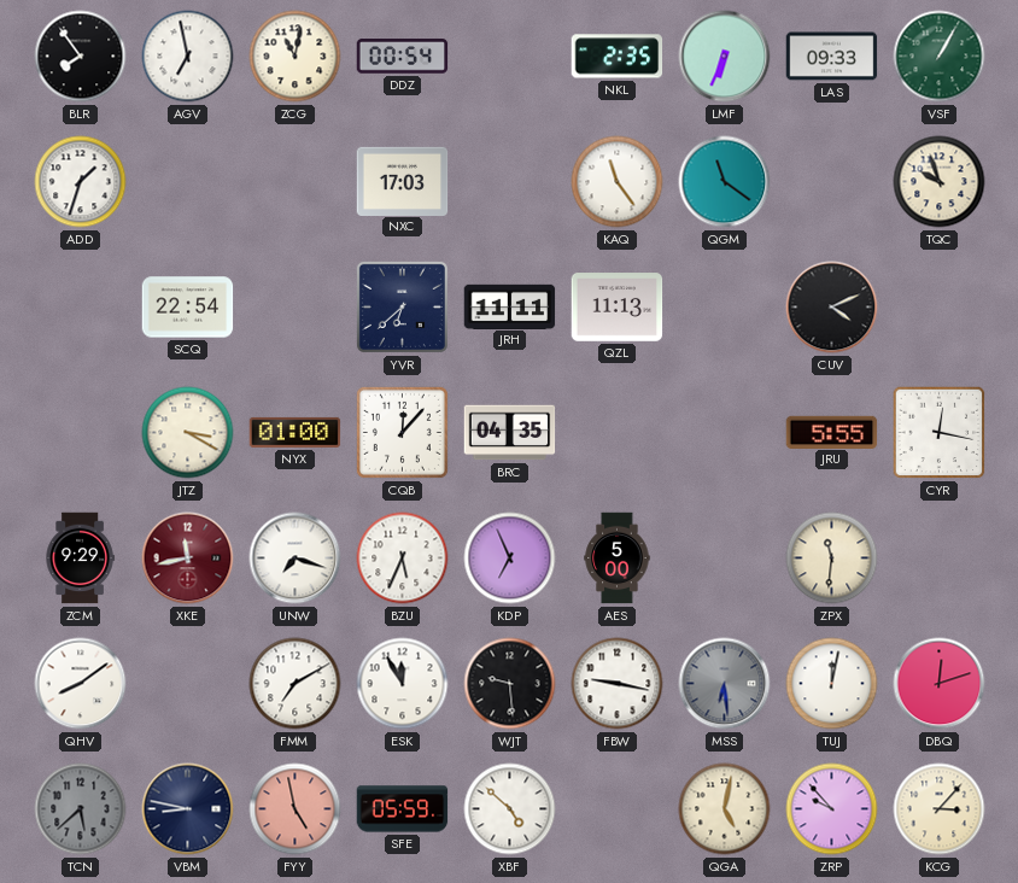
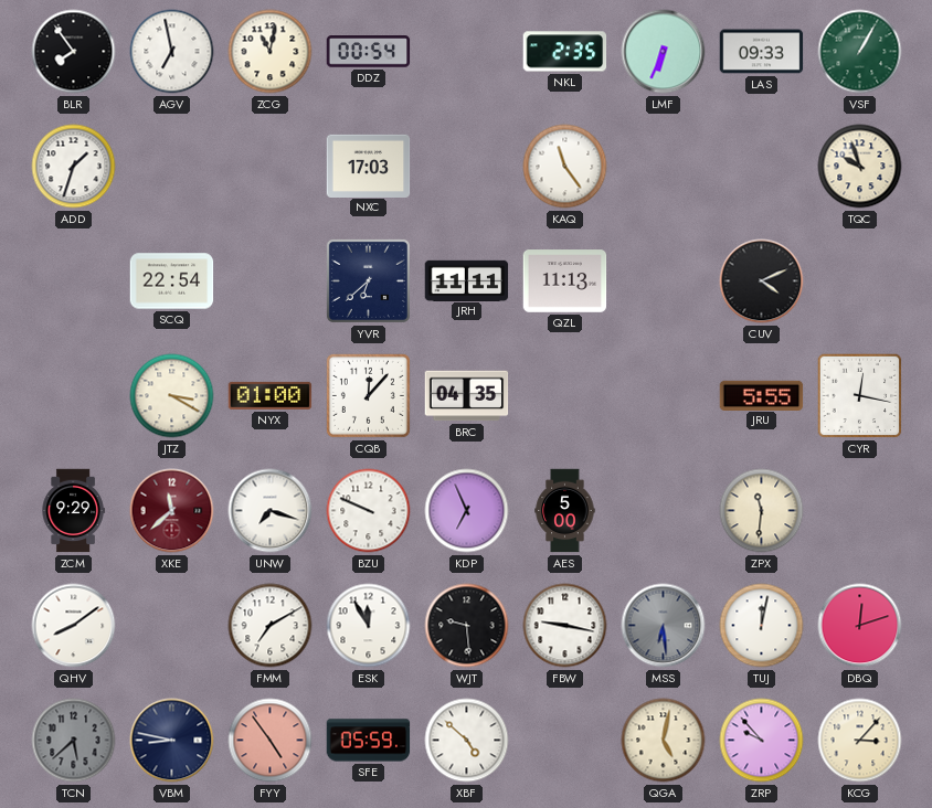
QGM: 11:21 -> none (725, 182)
XKE: 11:43 -> 11:38 (172, 511)
BZU: 5:34 -> 9:49 (369, 511)
FYY: 4:58 -> 4:54 (271, 741)
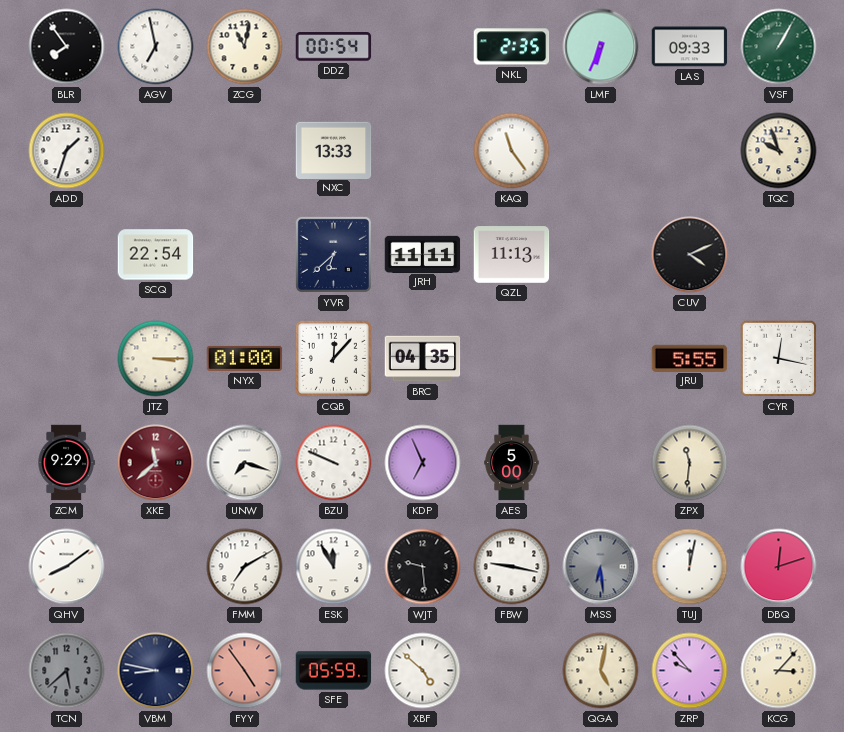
NXC: 17:03 -> 13:33 (334, 150)
JTZ: 3:20 -> 3:15 (156, 359)
